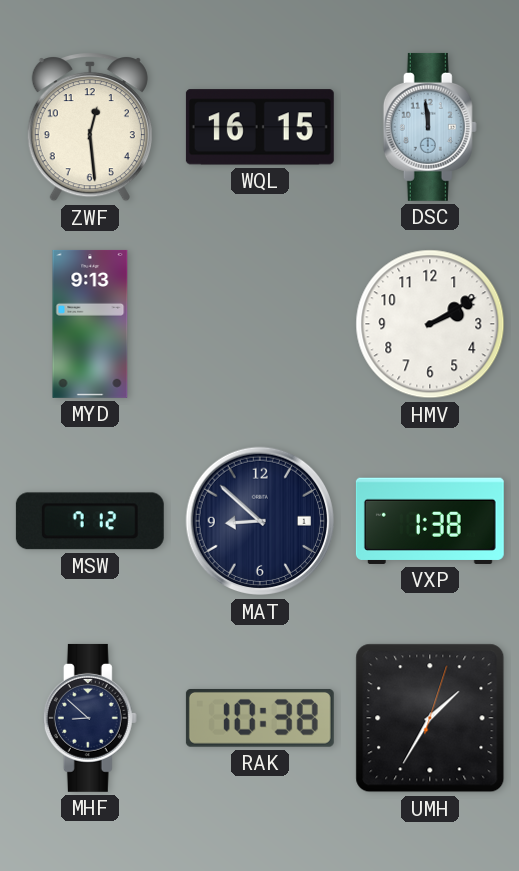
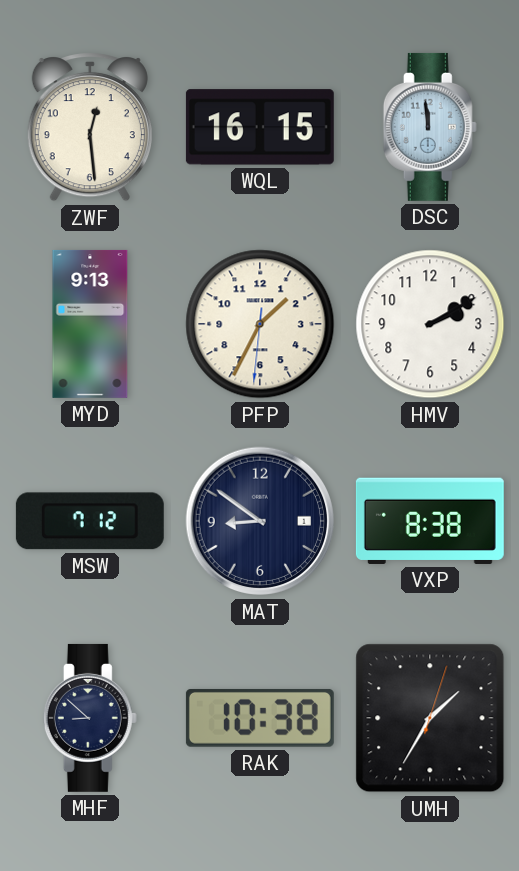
PFP: none -> 1:34 (260, 324)
MAT: 8:52 -> 8:51 (260, 521)
VXP: 1:38 -> 8:38 (430, 521)
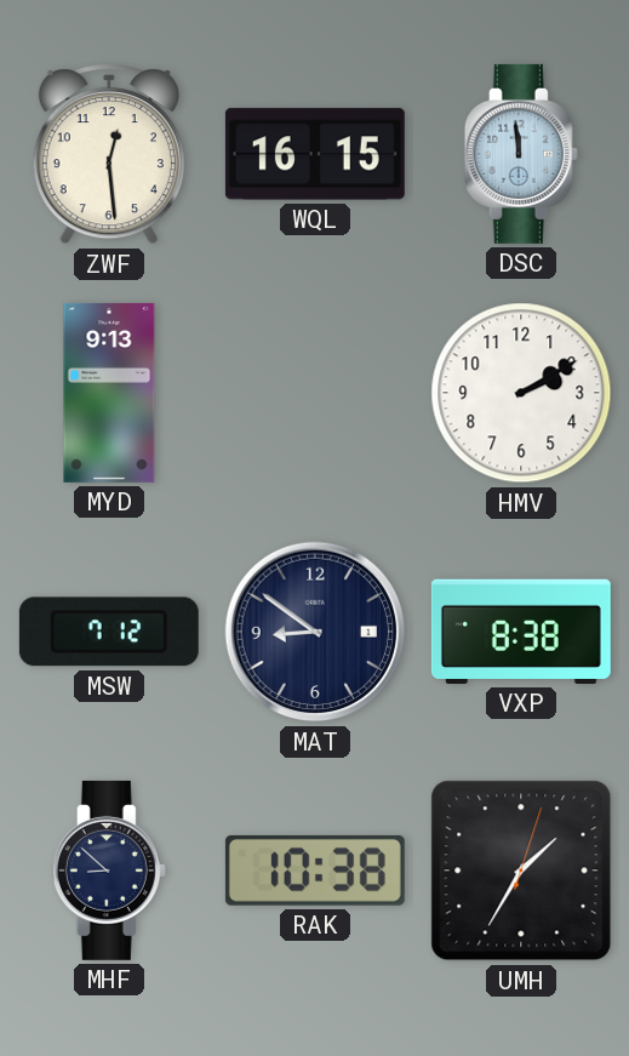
PFP: 1:34 -> none (260, 324)
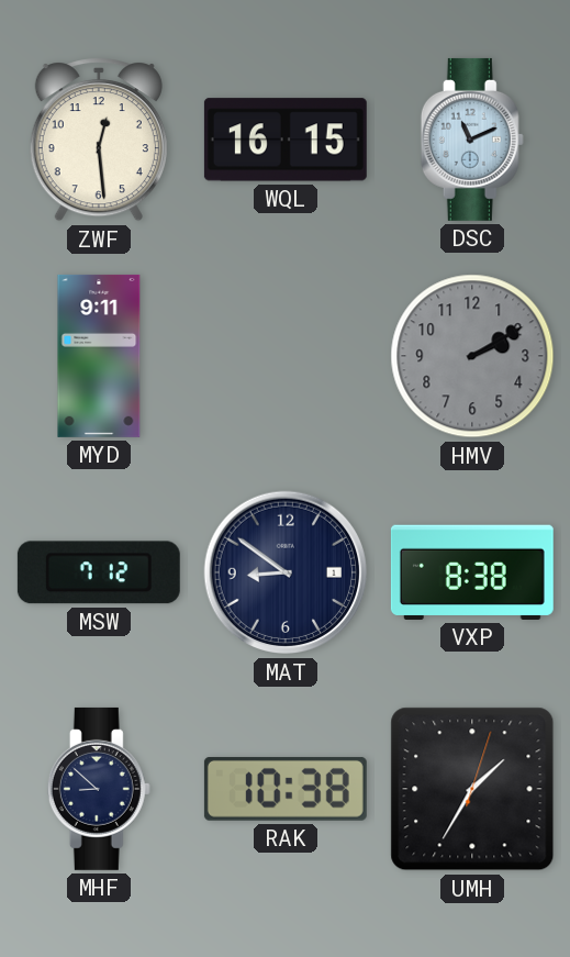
DSC: 11:59 -> 11:11 (472, 140)
MYD: 9:13 -> 9:11 (99, 356)
HMV dial: white -> grey (472, 356)
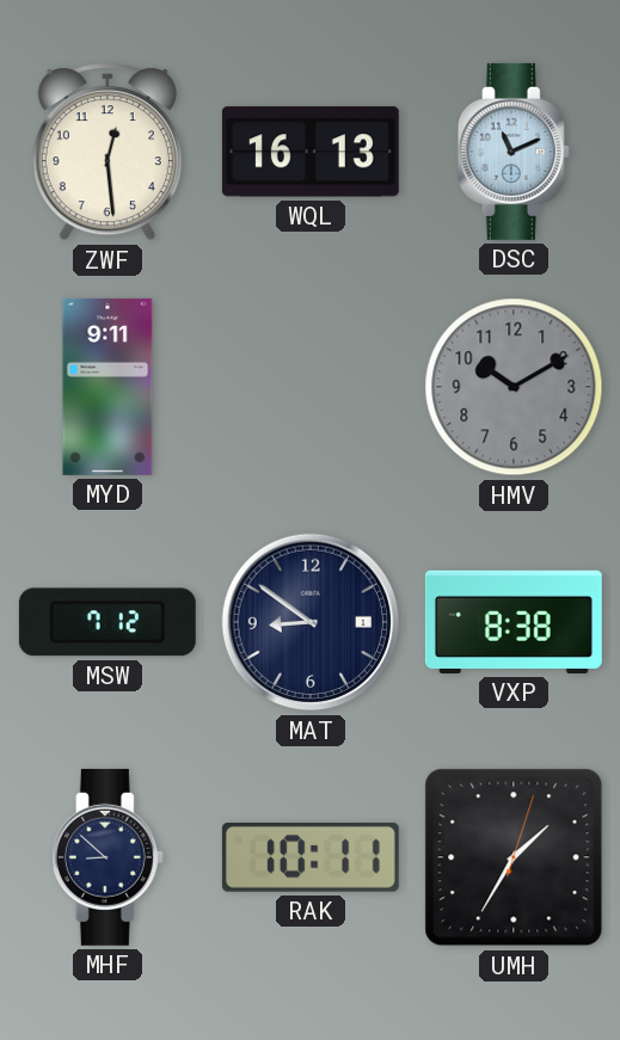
WQL: 16:15 -> 16:13 (311, 152)
HMV: 2:10 -> 10:10 (514, 387)
RAK: 10:38 -> 10:11 (311, 857)
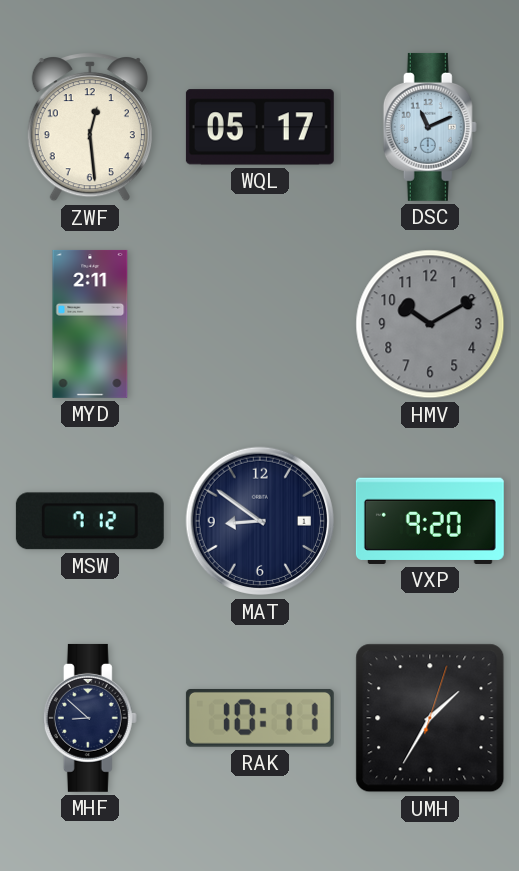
WQL: 16:13 -> 05:17 (260, 127)
MYD: 9:11 -> 2:11 (90, 324)
VXP: 8:38 -> 9:20 (430, 521)
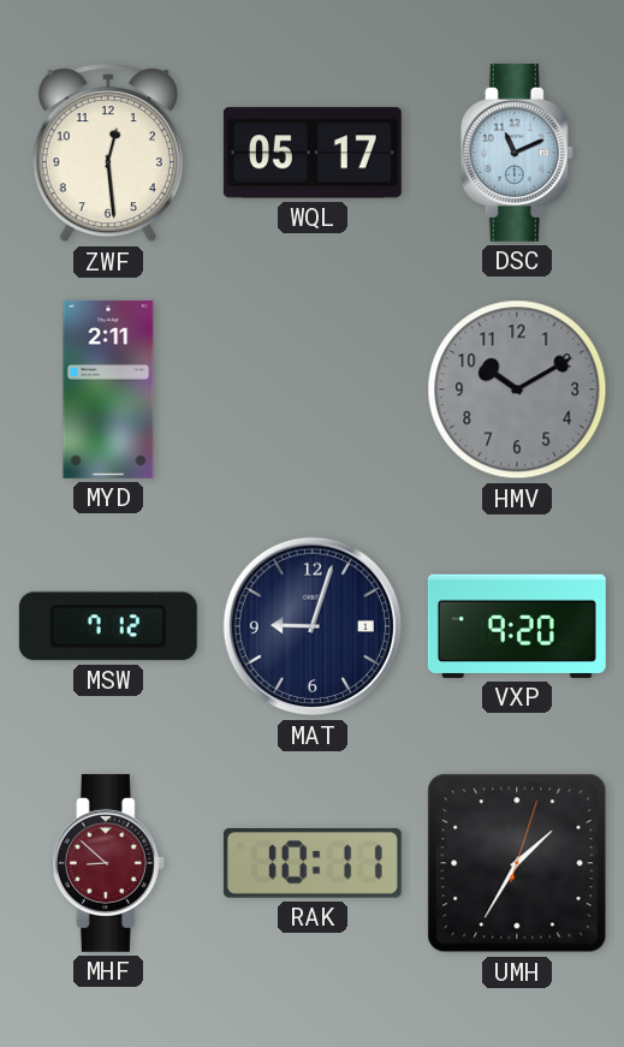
MAT: 8:51 -> 9:03 (313, 626)
MHF dial: navy -> burgundy (108, 863)
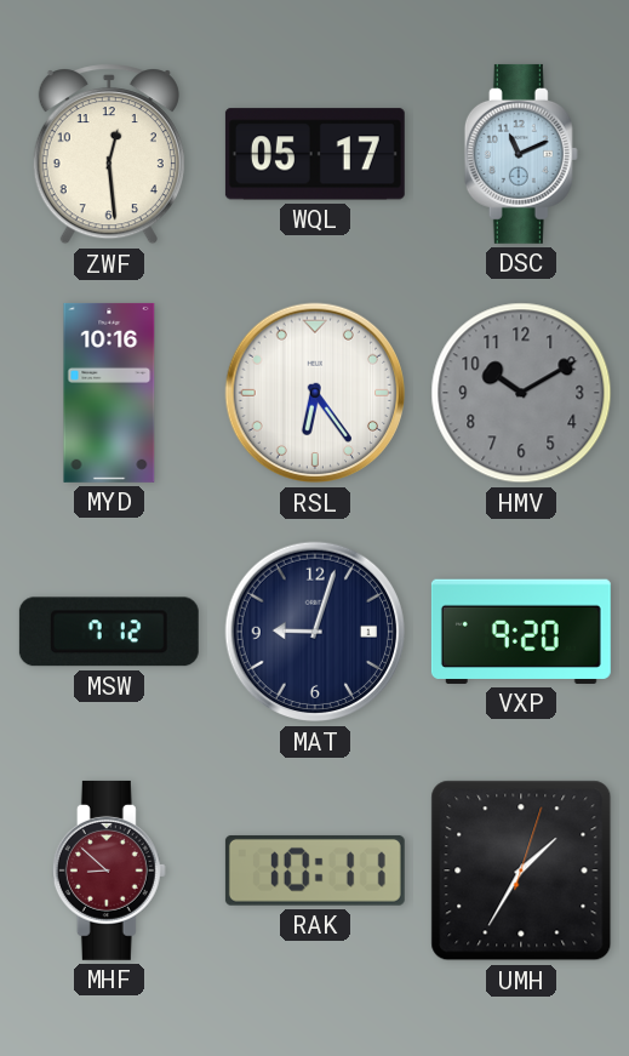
MYD: 2:11 -> 10:16 (109, 393)
RSL: none -> 6:24 (315, 393)
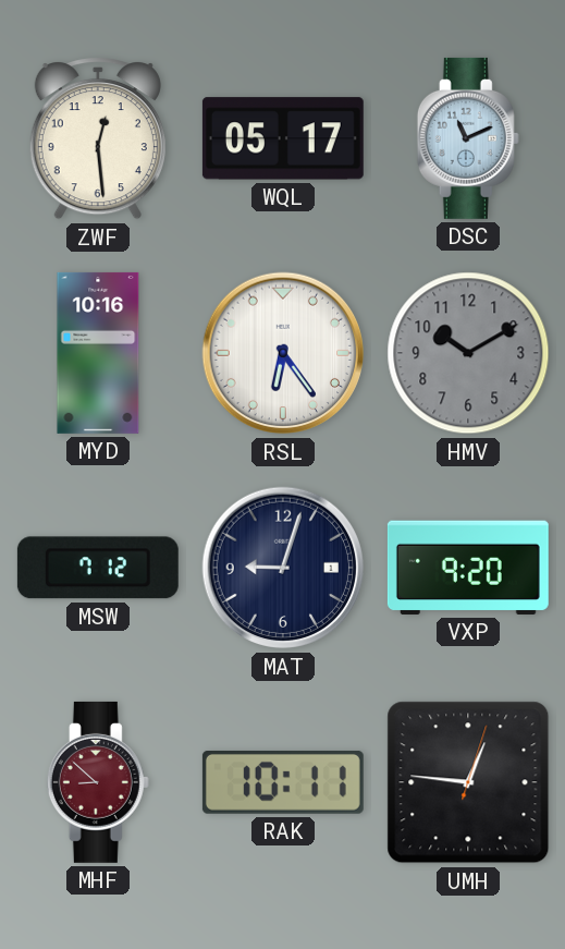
UMH: 1:35 -> 12:46 (468, 782)
